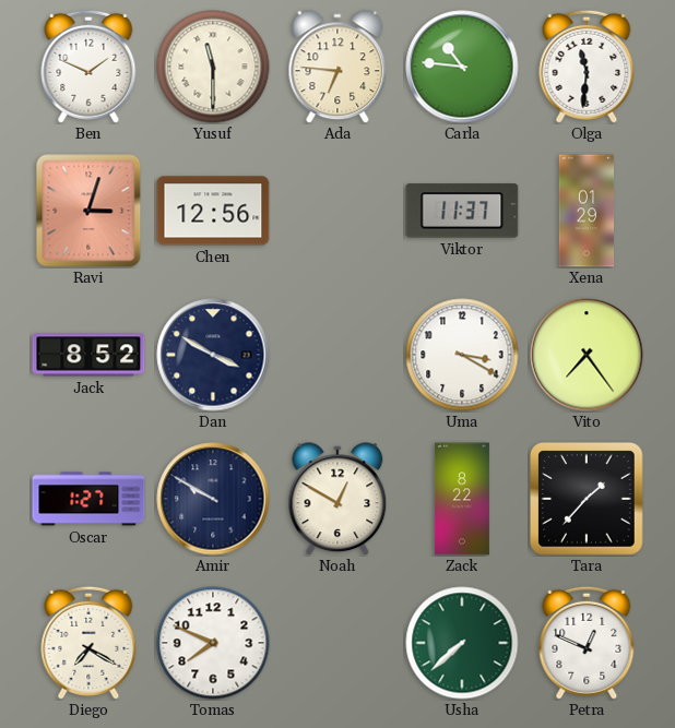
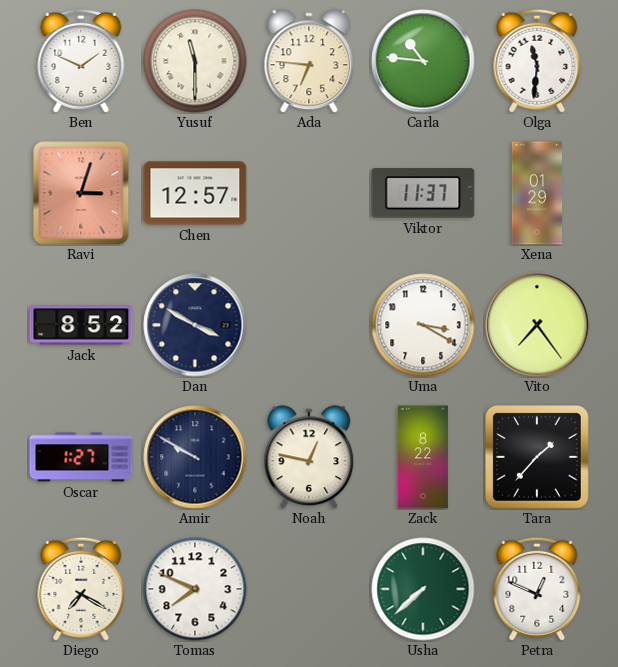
Chen: 12:56 -> 12:57 (195, 193)
Noah: 12:50 -> 12:47 (309, 457)
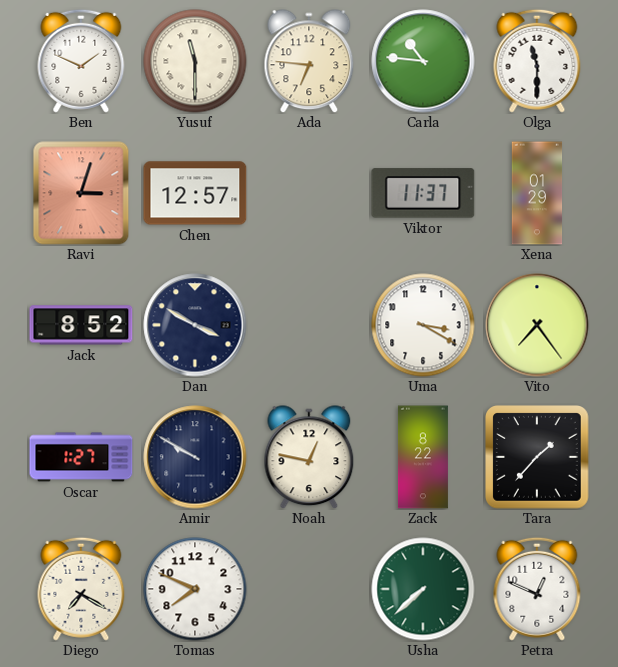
Olga: 11:31 -> 11:30 (537, 61)
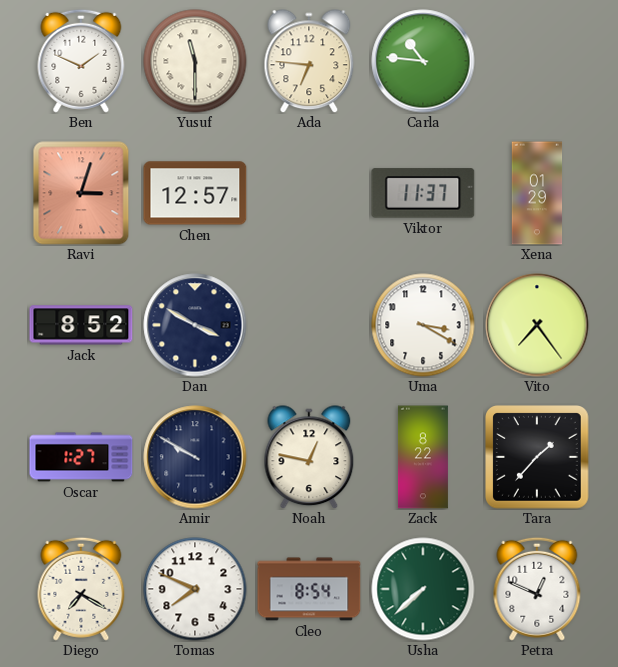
Olga: 11:30 -> none (537, 61)
Cleo: none -> 8:54 (309, 589)
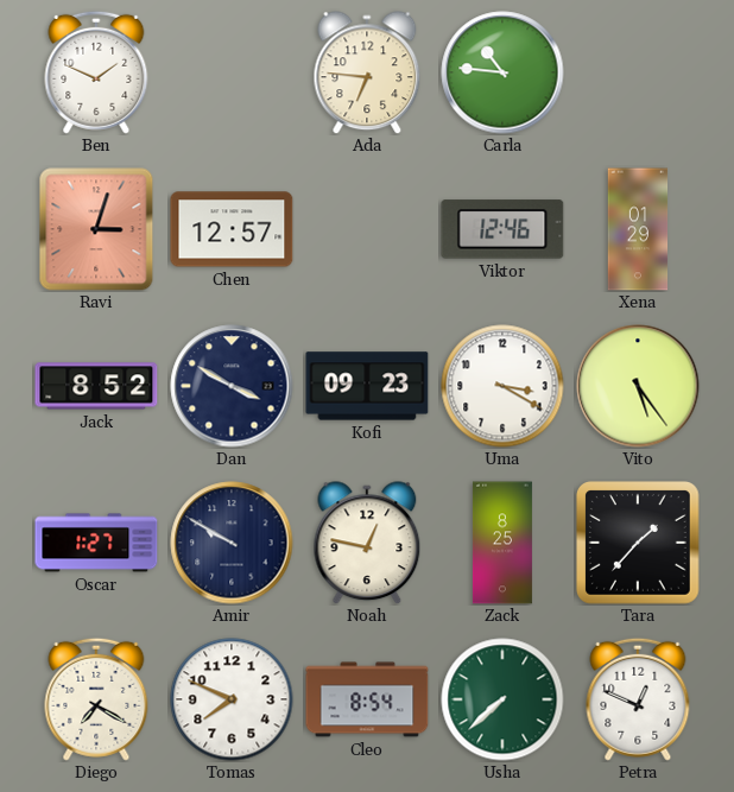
Yusuf: 11:30 -> none (195, 61)
Viktor: 11:37 -> 12:46 (502, 229)
Kofi: none -> 09:23 (367, 386)
Vito: 7:24 -> 5:24 (638, 386)
Zack: 8:22 -> 8:25 (502, 543)
